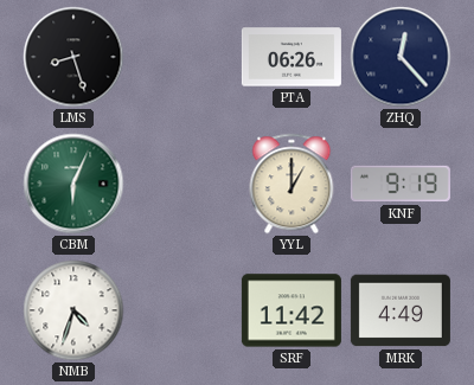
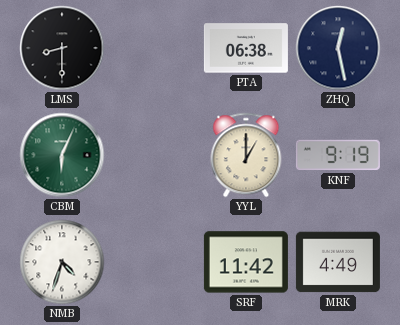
LMS: 8:27 -> 8:30 (62, 48)
PTA: 06:26 -> 06:38 (246, 48)
ZHQ: 12:23 -> 12:28 (338, 48)
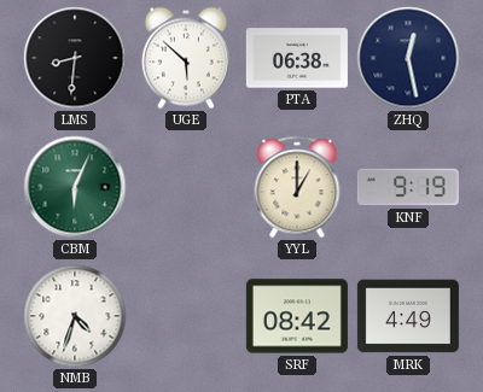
LMS: 8:30 -> 8:31 (75, 58)
UGE: none -> 5:52 (186, 58)
SRF: 11:42 -> 08:42 (297, 316)
